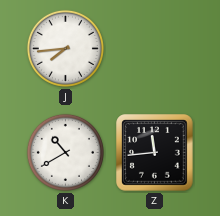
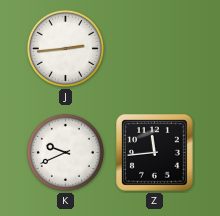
J: 7:44 -> 2:44 (65, 48)
K: 10:40 -> 9:41 (65, 152)
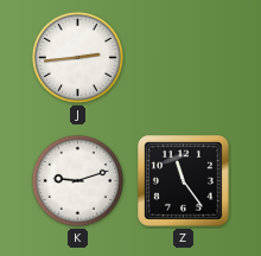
K: 9:41 -> 9:12 (77, 180)
Z: 11:44 -> 11:24 (184, 181)
